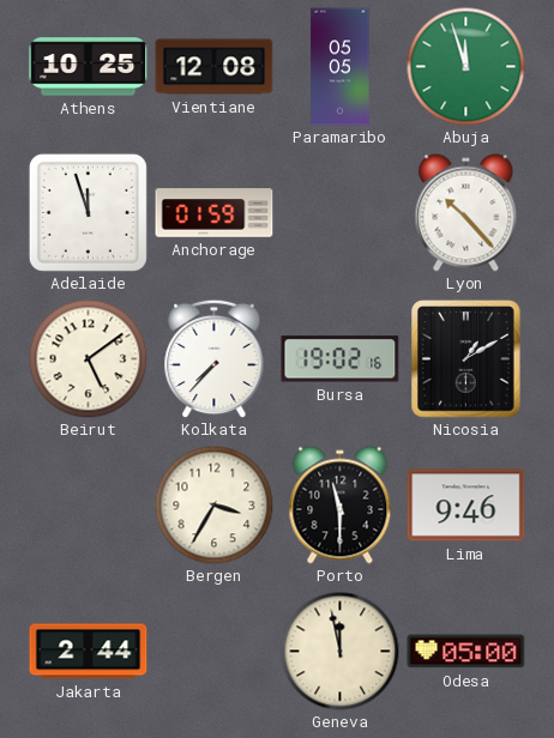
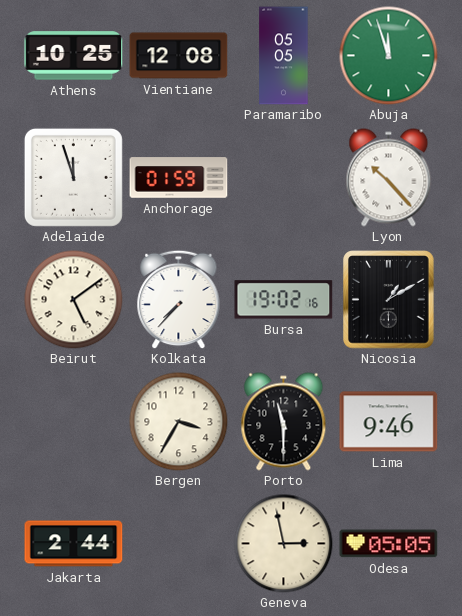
Geneva: 11:58 -> 2:58 (284, 544)
Odesa: 05:00 -> 05:05 (389, 544)
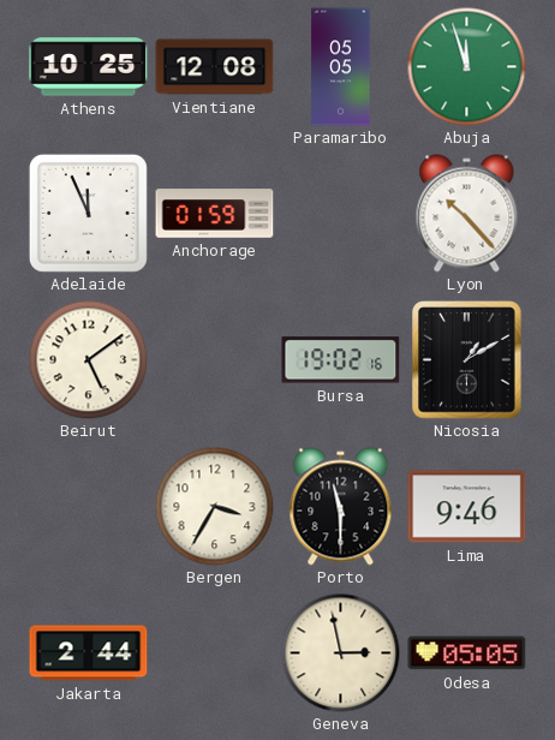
Adelaide: 11:57 -> 11:56 (88, 213)
Kolkata: 7:37 -> none (179, 299)
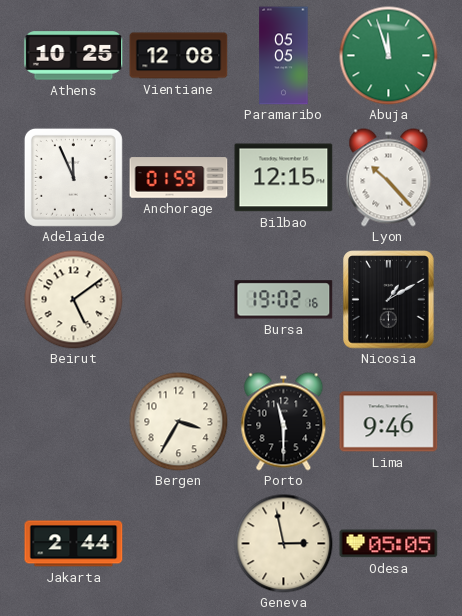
Bilbao: none -> 12:15 (284, 178)
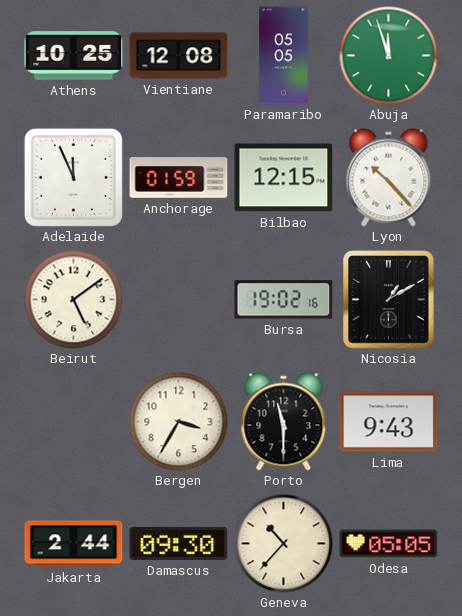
Lima: 9:46 -> 9:43 (389, 422)
Damascus: none -> 09:30 (179, 543)
Geneva: 2:58 -> 10:37 (284, 544)
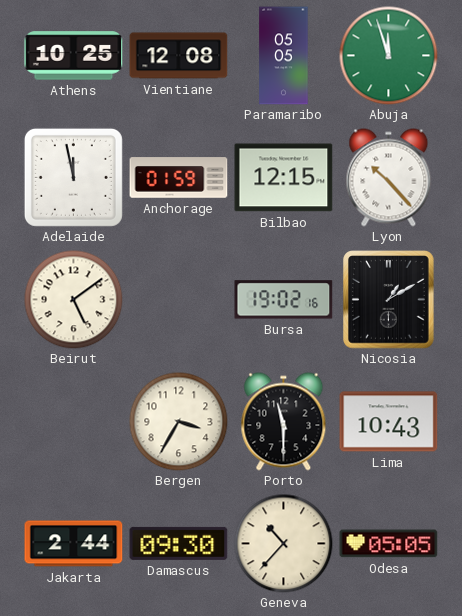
Adelaide: 11:56 -> 11:58 (73, 177)
Lima: 9:43 -> 10:43 (389, 422)
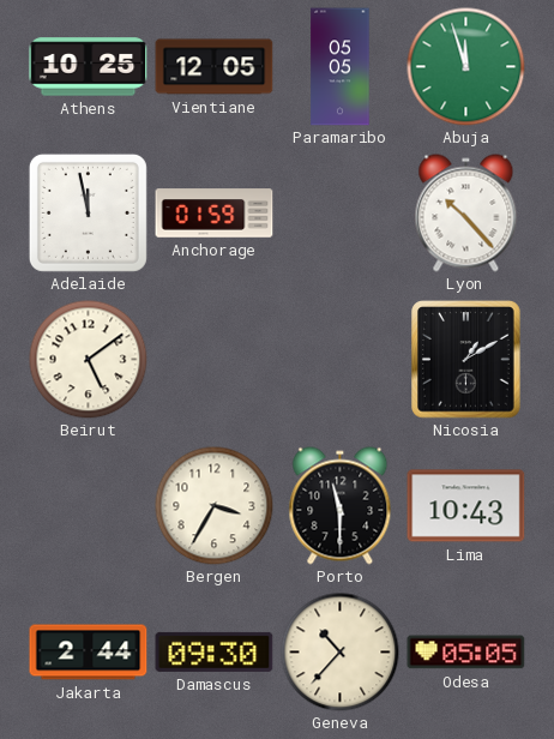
Vientiane: 12:08 -> 12:05 (215, 67)
Bilbao: 12:15 -> none (284, 178)
Bursa: 19:02 -> none (284, 300)
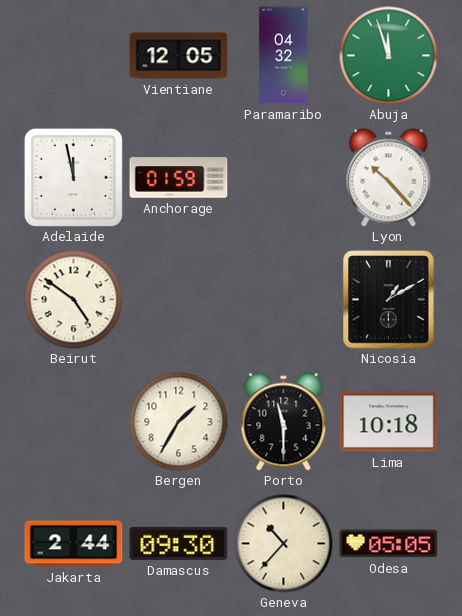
Athens: 10:25 -> none (89, 67)
Paramaribo: 05:05 -> 04:32 (284, 56)
Beirut: 5:09 -> 4:51 (74, 300)
Bergen: 3:35 -> 1:35 (179, 422)
Lima: 10:43 -> 10:18 (389, 422)
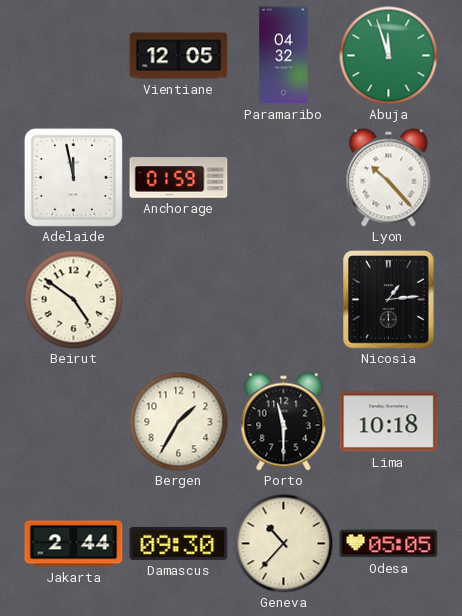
Nicosia: 1:10 -> 1:14 (389, 300)
